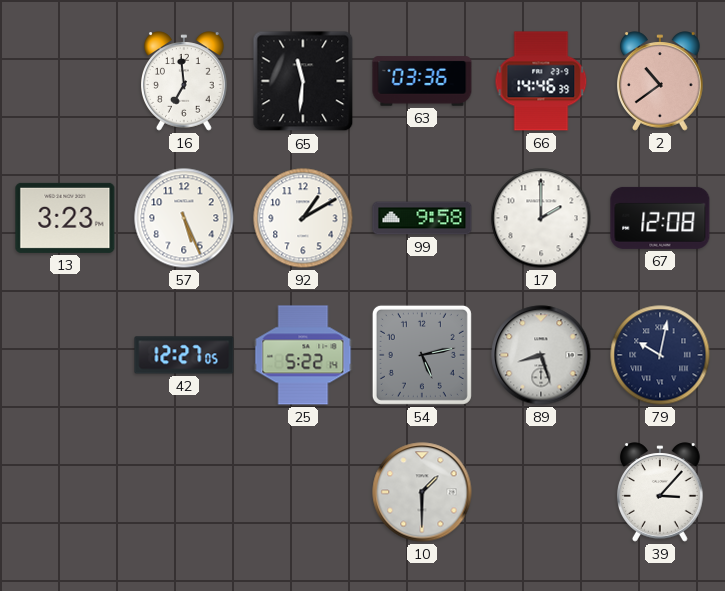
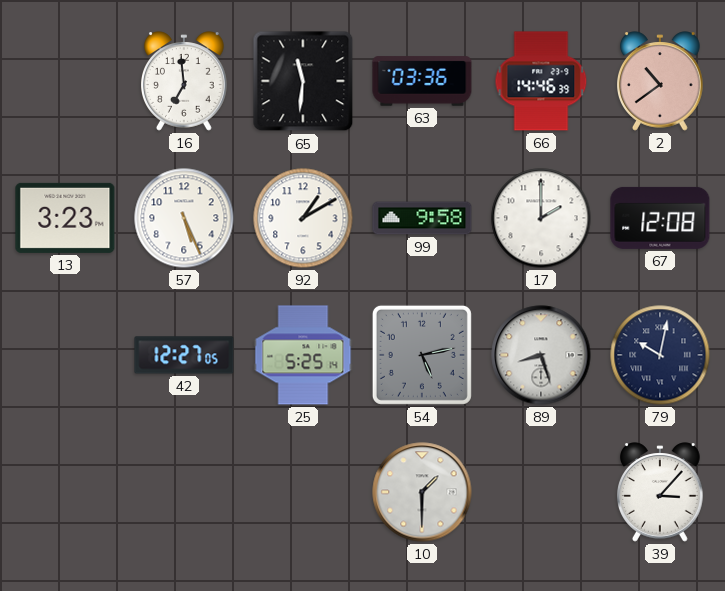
25: 5:22 -> 5:25 (303, 355)
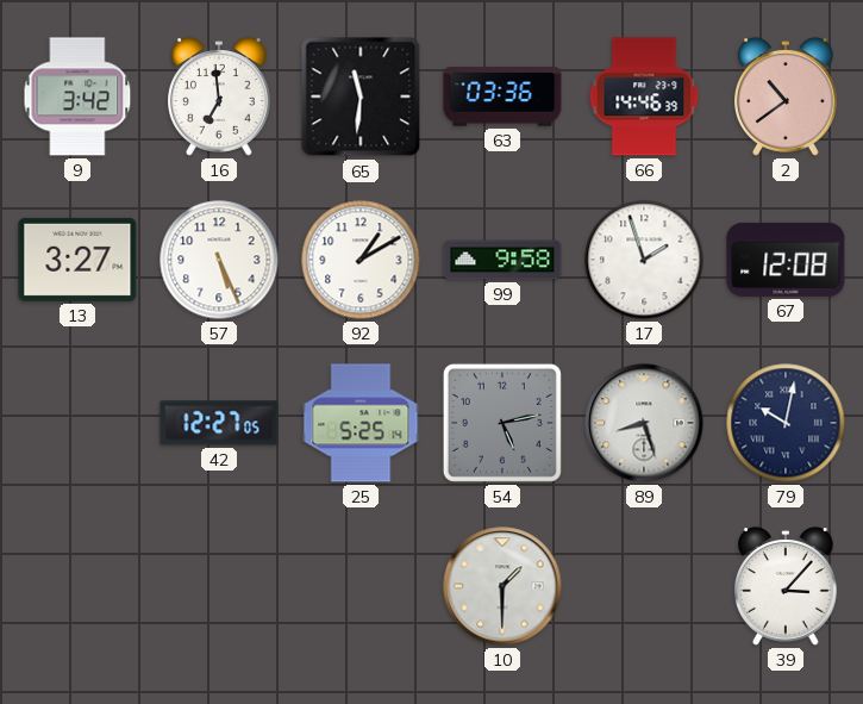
9: none -> 3:42 (77, 96)
13: 3:23 -> 3:27 (77, 260)
17: 2:00 -> 1:57 (644, 260)
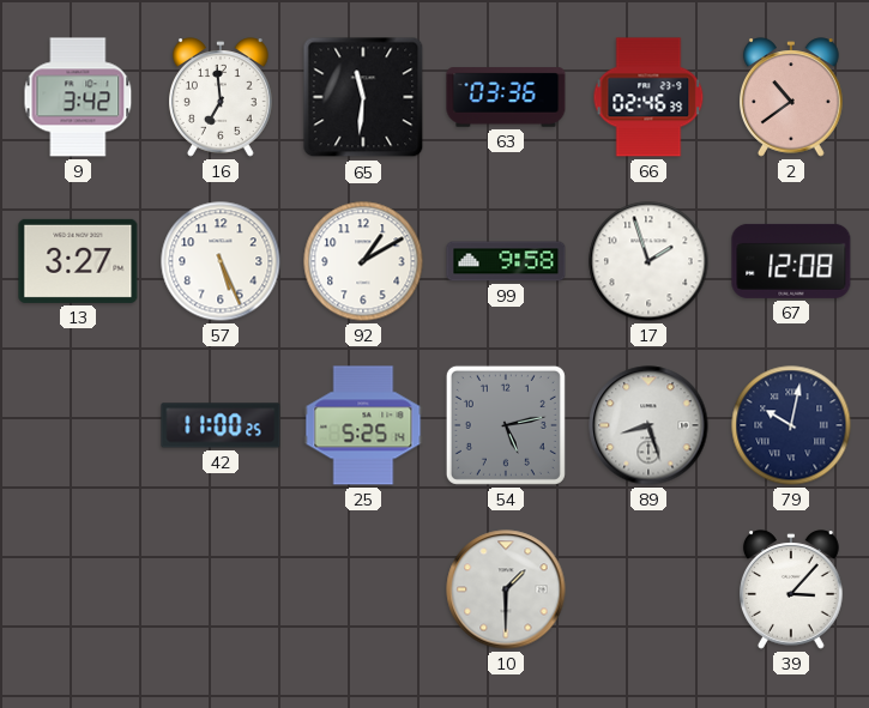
66: 14:46 -> 02:46 (648, 97)
42: 12:27 -> 11:00 (221, 425)
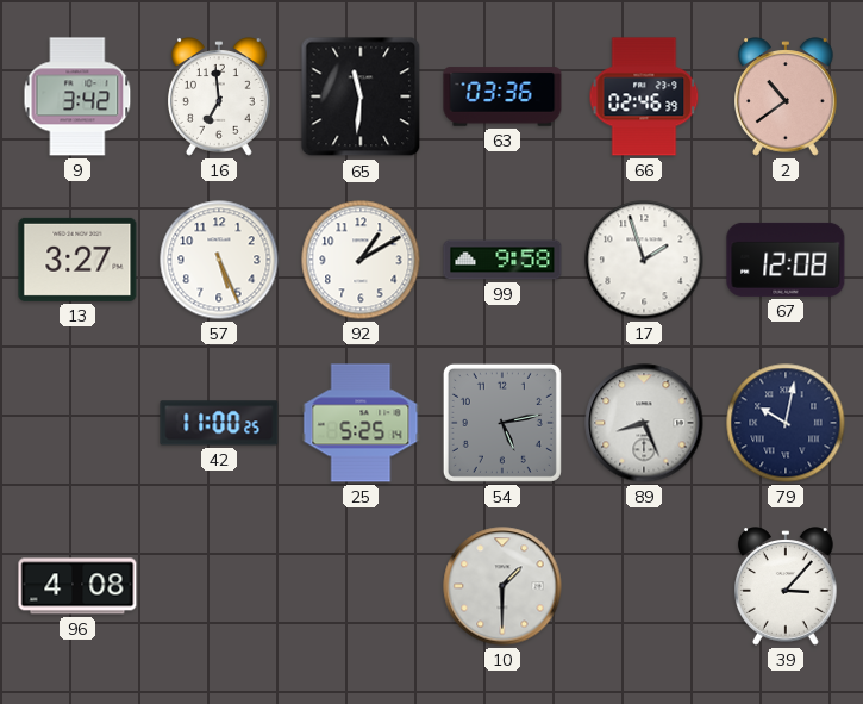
89: 8:27 -> 8:26 (644, 423)
96: none -> 4:08 (77, 586)
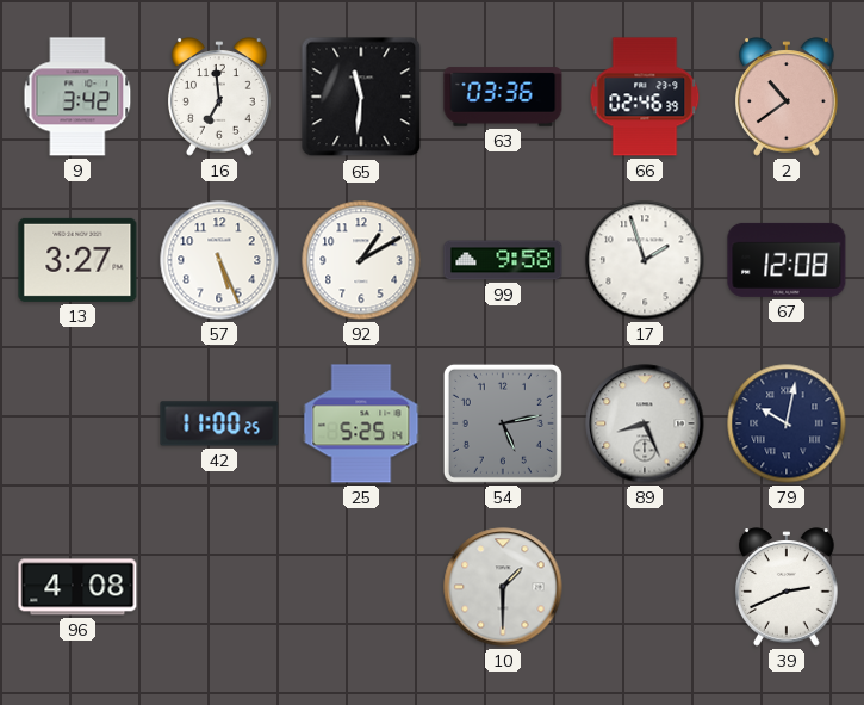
39: 3:07 -> 2:41 (788, 587)
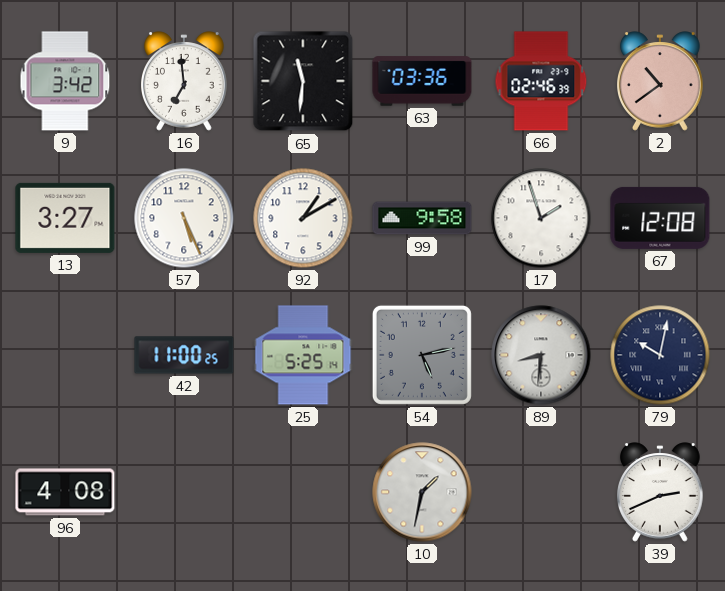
89: 8:26 -> 8:31 (541, 355)
10: 1:30 -> 1:32 (422, 492)
